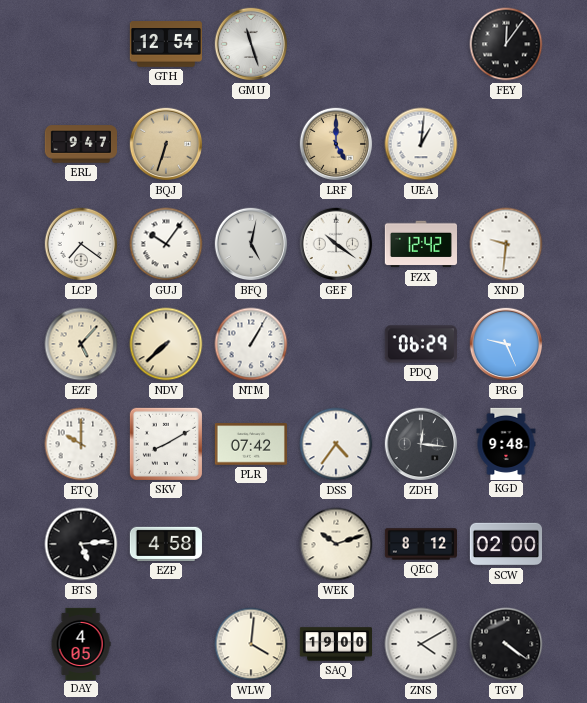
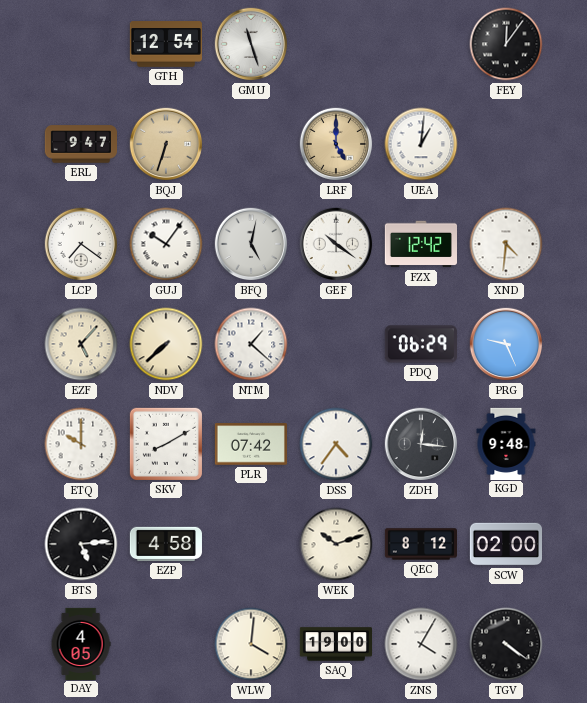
XND: 9:31 -> 4:31 (506, 244)
NTM: 1:05 -> 1:22 (251, 344)
ZNS: 4:10 -> 4:05 (421, 644)
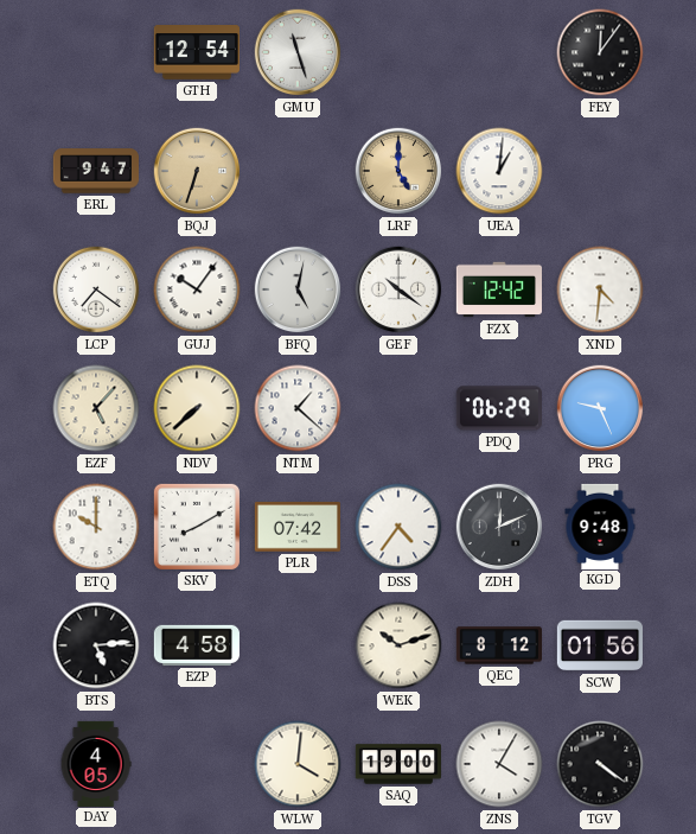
ZDH: 12:16 -> 12:11 (499, 527)
SCW: 02:00 -> 01:56 (599, 645)
